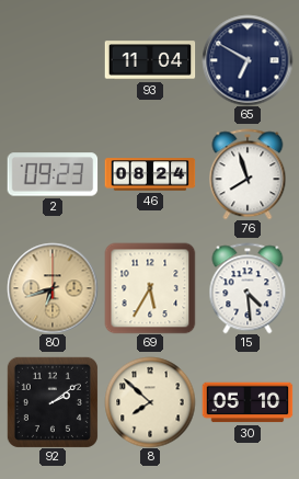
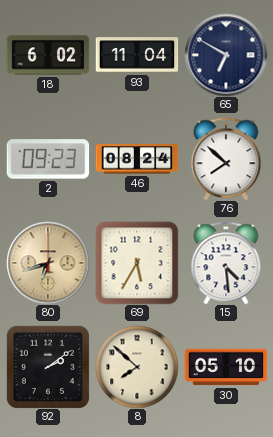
18: none -> 6:02 (48, 55)
76: 7:57 -> 7:52 (226, 159)
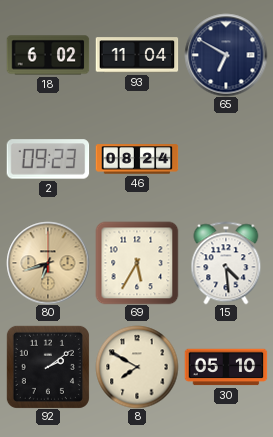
76: 7:52 -> none (226, 159)
8: 7:52 -> 7:50 (137, 367)
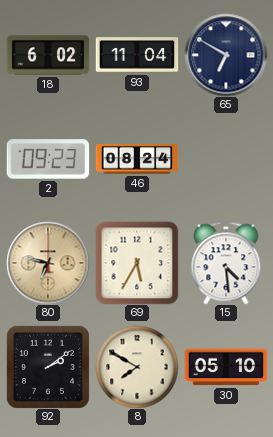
80: 6:42 -> 6:47 (48, 263)
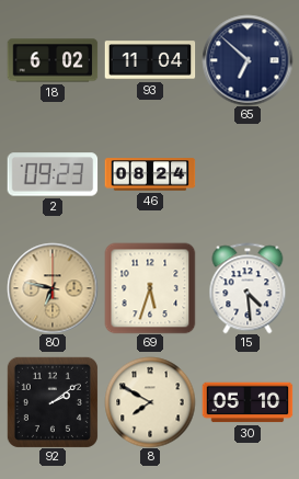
65: 6:50 -> 6:52 (248, 60)
69: 5:35 -> 5:33 (150, 288)
